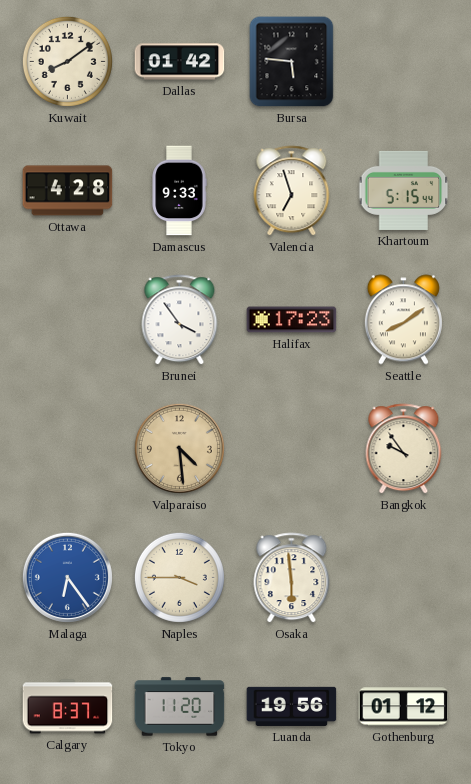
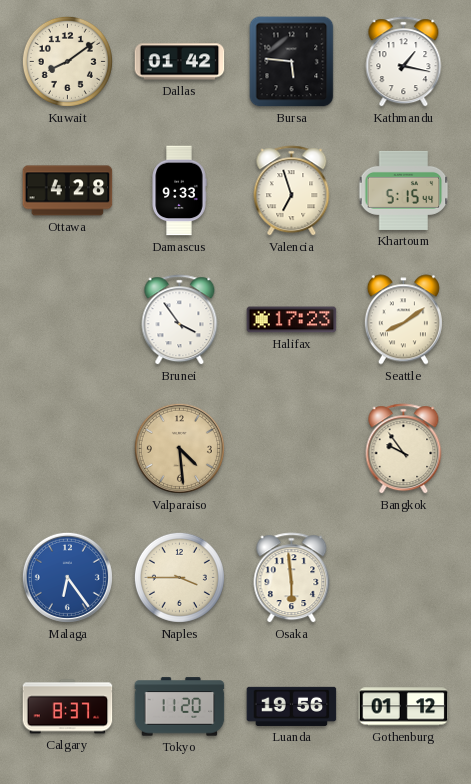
Kathmandu: none -> 1:17 (404, 62)
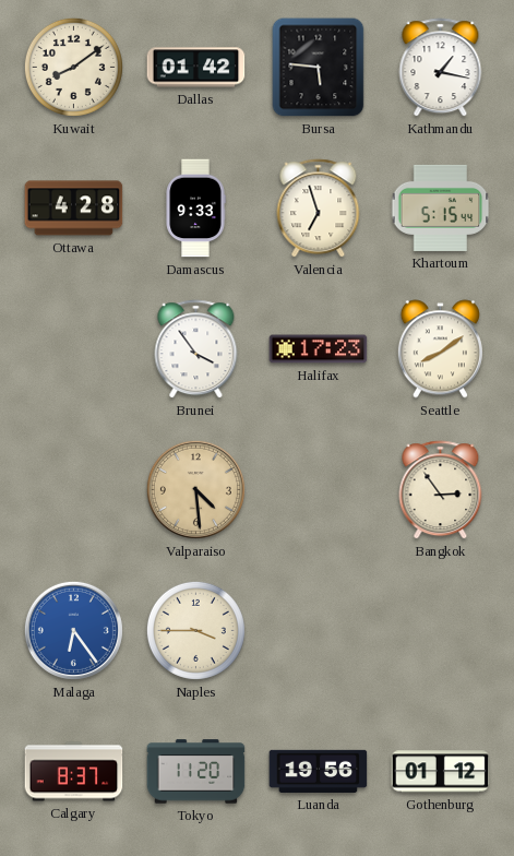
Bangkok: 9:54 -> 2:54 (441, 490)
Osaka: 5:59 -> none (292, 578)
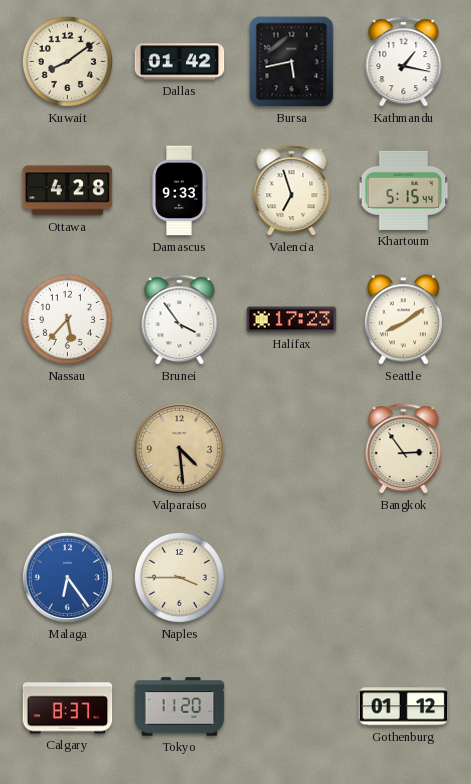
Bursa: 5:46 -> 5:43 (292, 62)
Nassau: none -> 5:37 (67, 319)
Luanda: 19:56 -> none (319, 771)
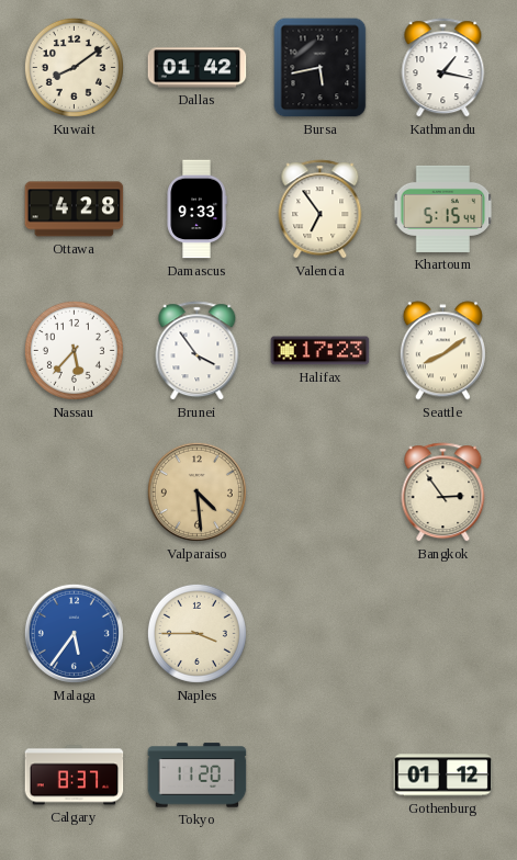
Valencia: 6:57 -> 6:54 (321, 210)
Malaga: 6:24 -> 5:36 (74, 633)
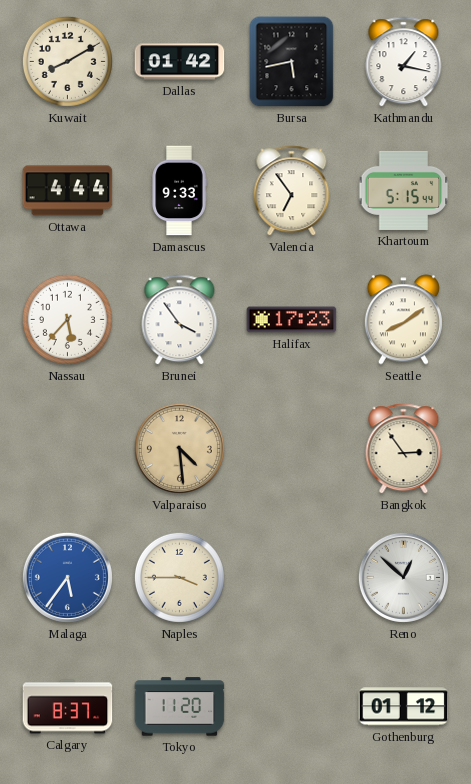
Kuwait: 8:09 -> 8:10 (67, 61)
Ottawa: 4:28 -> 4:44 (68, 191)
Reno: none -> 12:52 (403, 577)
